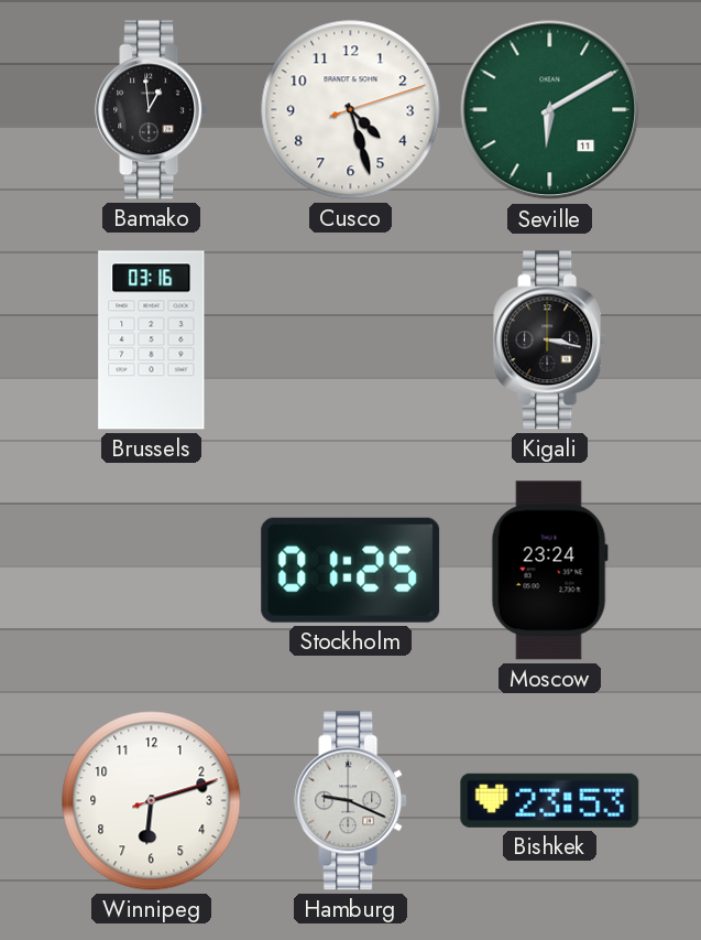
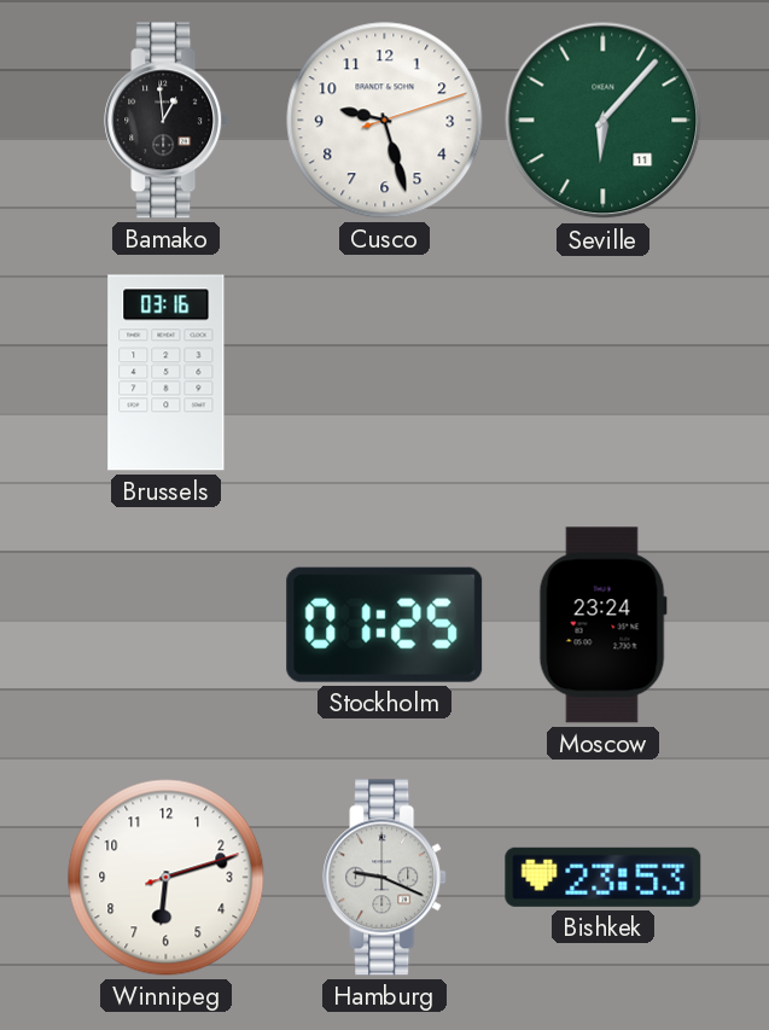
Cusco: 4:27 -> 9:27 (385, 121)
Seville: 6:10 -> 6:07 (604, 121)
Kigali: 3:17 -> none (550, 341)
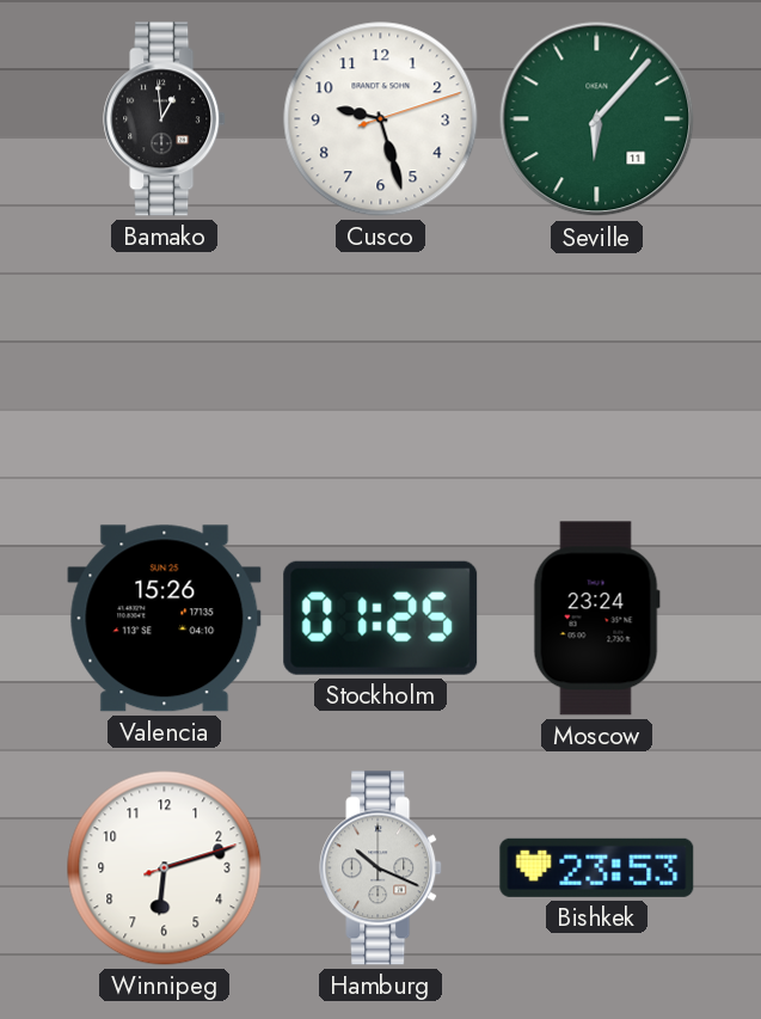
Brussels: 03:16 -> none (167, 373)
Valencia: none -> 15:26 (165, 619)
Hamburg: 9:19 -> 10:19 (381, 868)
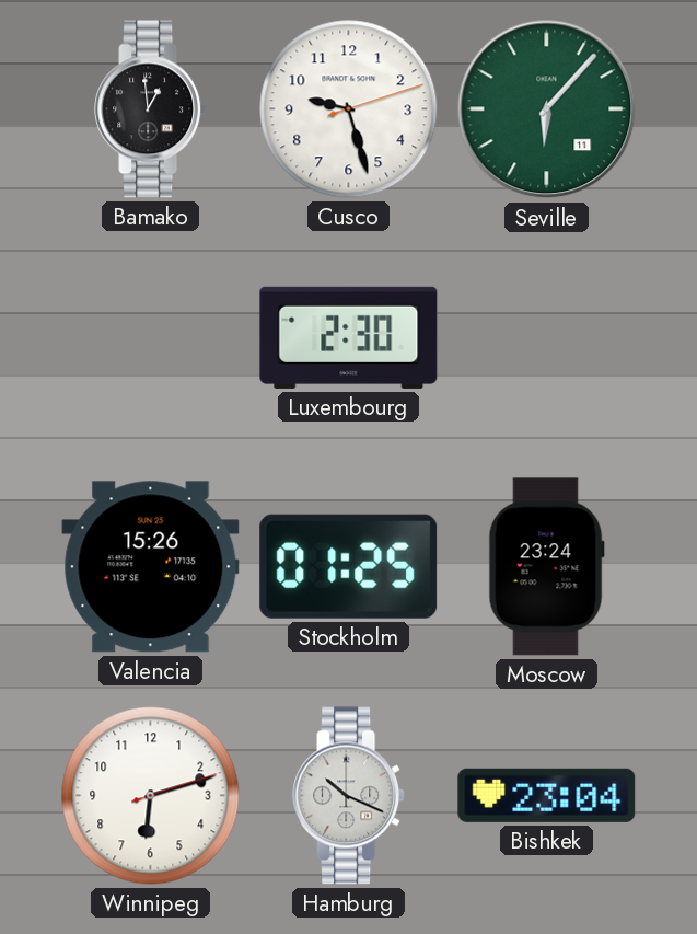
Luxembourg: none -> 2:30 (349, 337)
Bishkek: 23:53 -> 23:04 (547, 795)
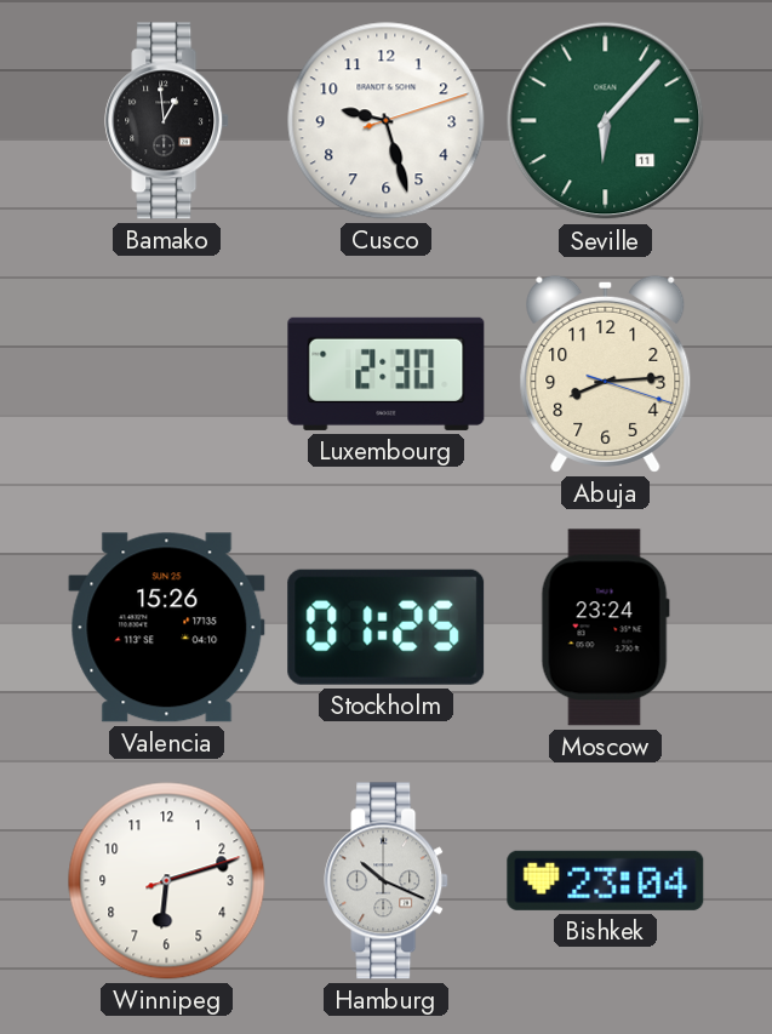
Abuja: none -> 8:14 (606, 373)
